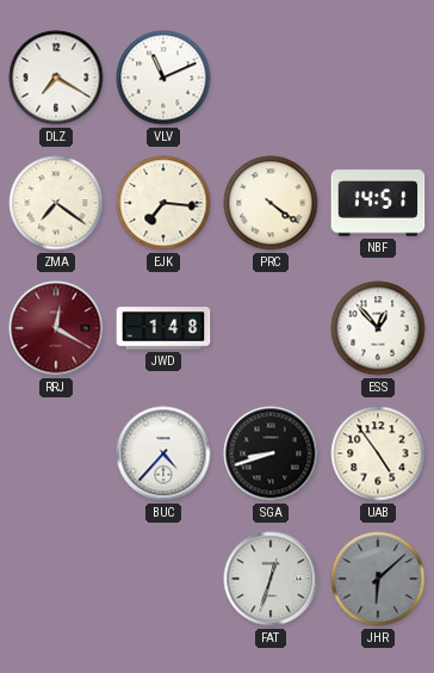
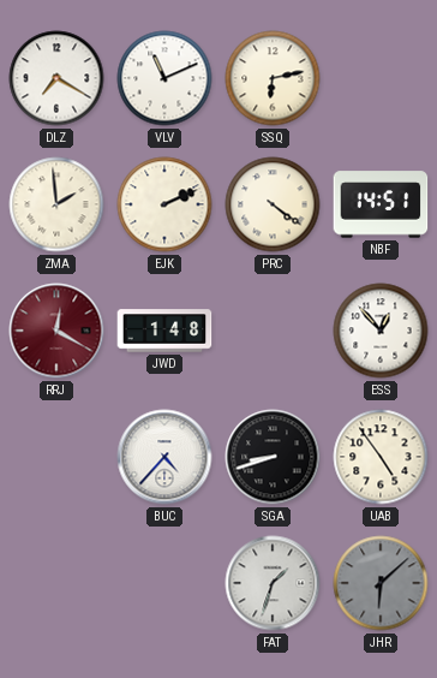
SSQ: none -> 6:13 (273, 78)
ZMA: 7:21 -> 1:59 (56, 204)
EJK: 7:16 -> 2:11 (164, 204)
FAT: 12:33 -> 1:33 (273, 583)
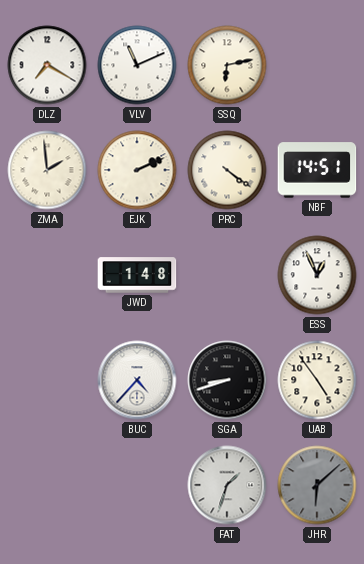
RRJ: 12:20 -> none (56, 331)
ESS: 12:53 -> 12:56 (317, 275)
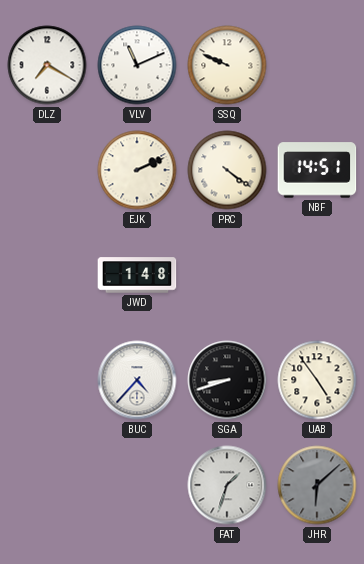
SSQ: 6:13 -> 9:49 (227, 65)
ZMA: 1:59 -> none (47, 170)
ESS: 12:56 -> none (317, 275)
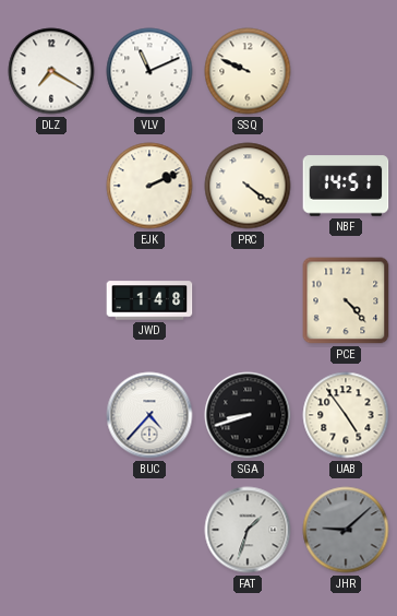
PCE: none -> 4:23 (346, 300)
JHR: 6:08 -> 9:08 (346, 530)
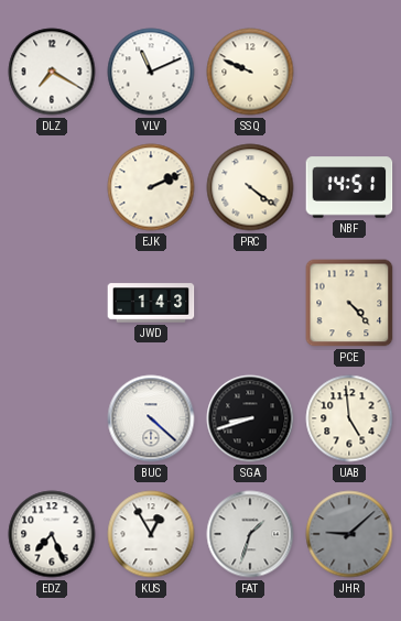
JWD: 1:48 -> 1:43 (151, 303)
BUC: 4:37 -> 4:22 (151, 418)
UAB: 4:54 -> 4:59 (349, 418)
EDZ: none -> 7:26 (52, 534)
KUS: none -> 12:55 (151, 534)
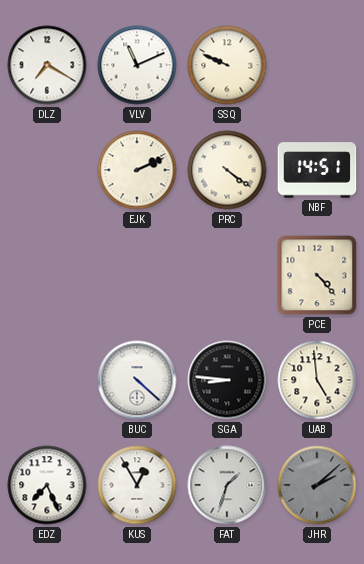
JWD: 1:43 -> none (151, 303)
SGA: 8:42 -> 8:46 (227, 380)
JHR: 9:08 -> 2:08 (317, 485)
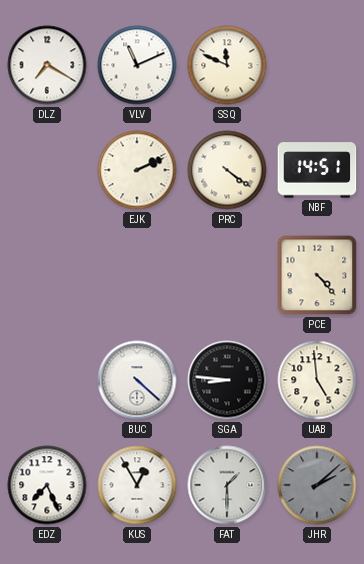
SSQ: 9:49 -> 11:49 (227, 65)
FAT: 1:33 -> 1:30 (227, 485)
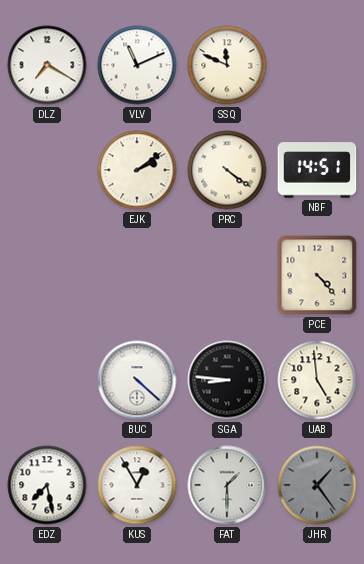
EJK: 2:11 -> 2:09 (137, 170)
EDZ: 7:26 -> 7:28 (47, 485)
JHR: 2:08 -> 1:24 (317, 485)
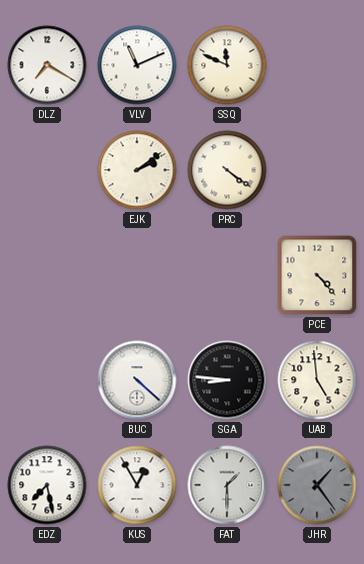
NBF: 14:51 -> none (317, 170)
